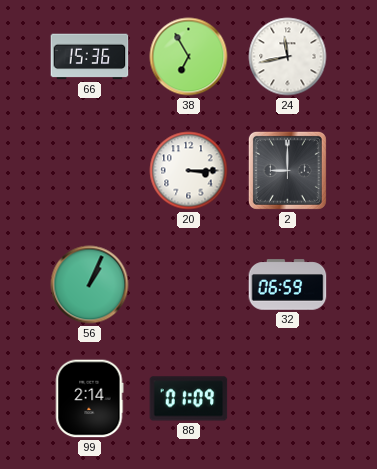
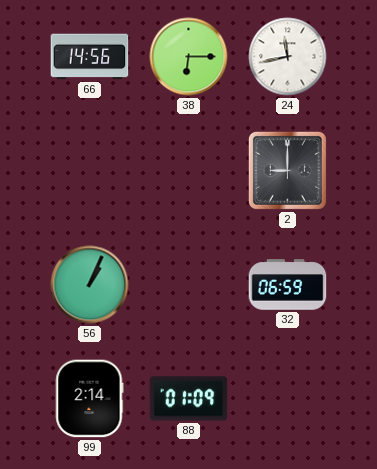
66: 15:36 -> 14:56 (90, 57)
38: 6:55 -> 6:15 (189, 57)
20: 3:15 -> none (189, 171)
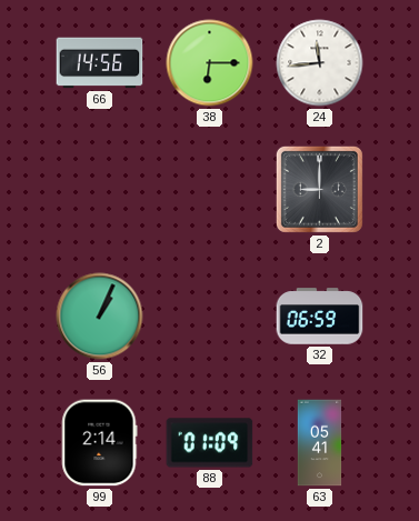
24: 11:43 -> 11:44 (320, 63)
63: none -> 05:41 (320, 443)
